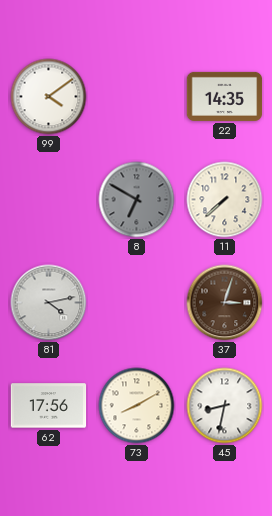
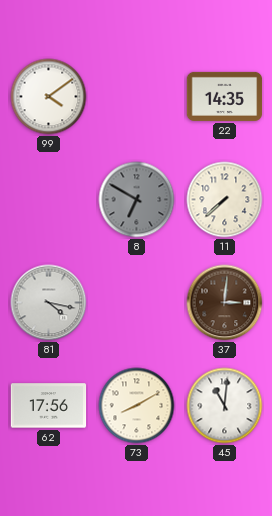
81: 4:13 -> 4:17 (49, 303)
37: 3:03 -> 3:01 (225, 303)
45: 8:32 -> 11:01 (225, 406)
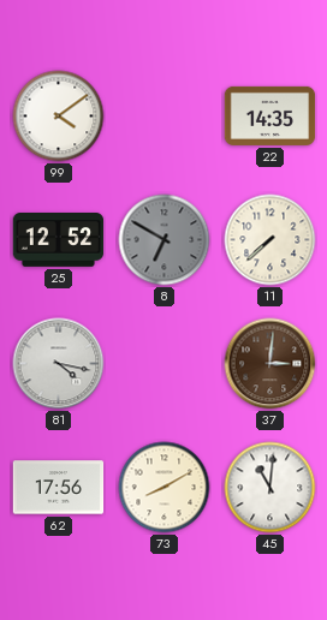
25: none -> 12:52 (59, 240)
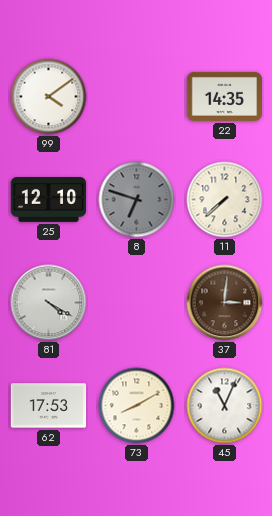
25: 12:52 -> 12:10 (49, 200)
8: 6:50 -> 6:48 (137, 200)
81: 4:17 -> 4:20 (49, 303)
62: 17:56 -> 17:53 (49, 406)
45: 11:01 -> 11:04 (225, 406)
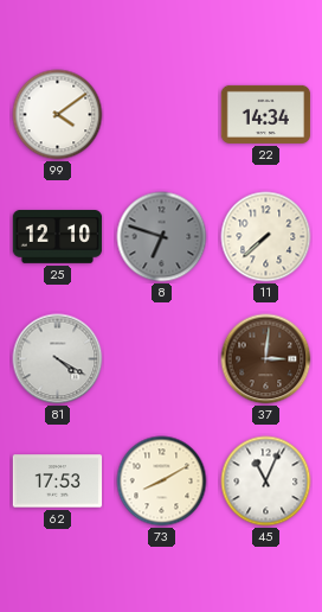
22: 14:35 -> 14:34 (266, 114)
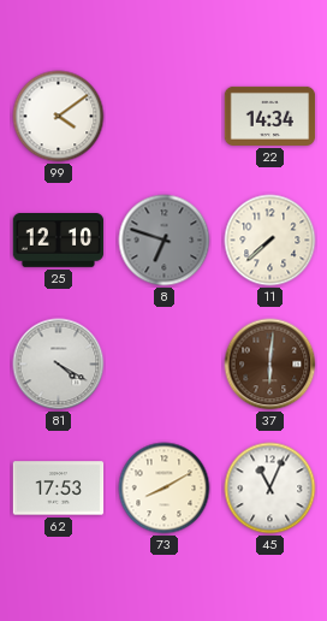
37: 3:01 -> 6:01 (270, 365)
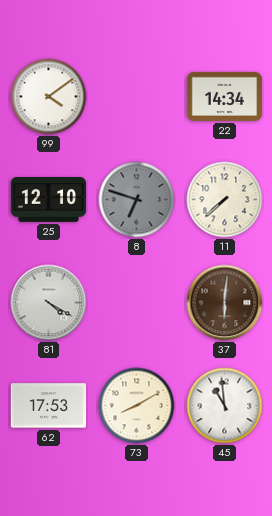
45: 11:04 -> 10:59 (225, 406)
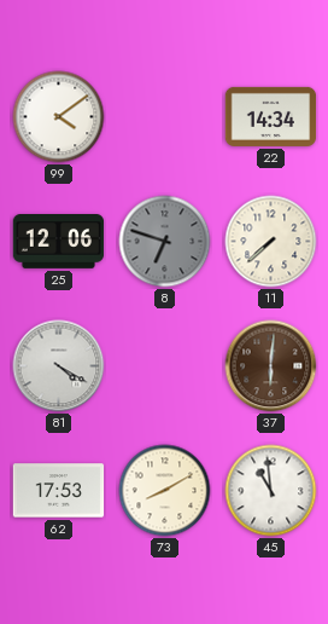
25: 12:10 -> 12:06 (59, 242)
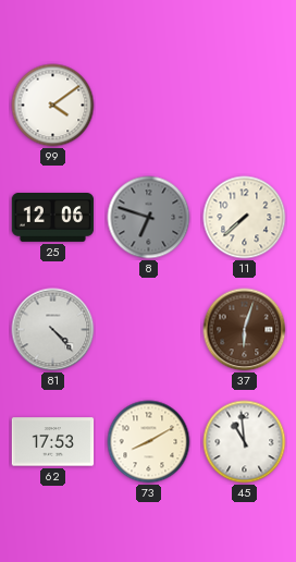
22: 14:34 -> none (271, 116)
81: 4:20 -> 4:23 (53, 330)
37: 6:01 -> 6:03 (245, 330)
